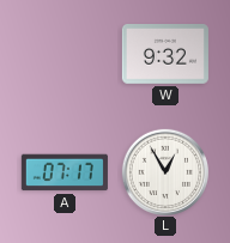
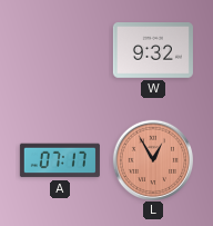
L dial: white -> salmon (152, 159)
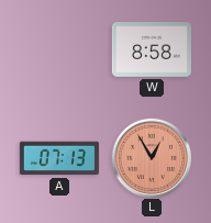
W: 9:32 -> 8:58 (152, 49)
A: 07:17 -> 07:13 (59, 158)
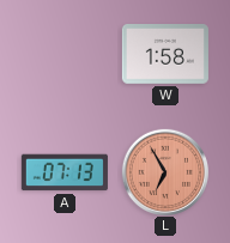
W: 8:58 -> 1:58 (165, 54)
L: 12:55 -> 6:55 (164, 171)
